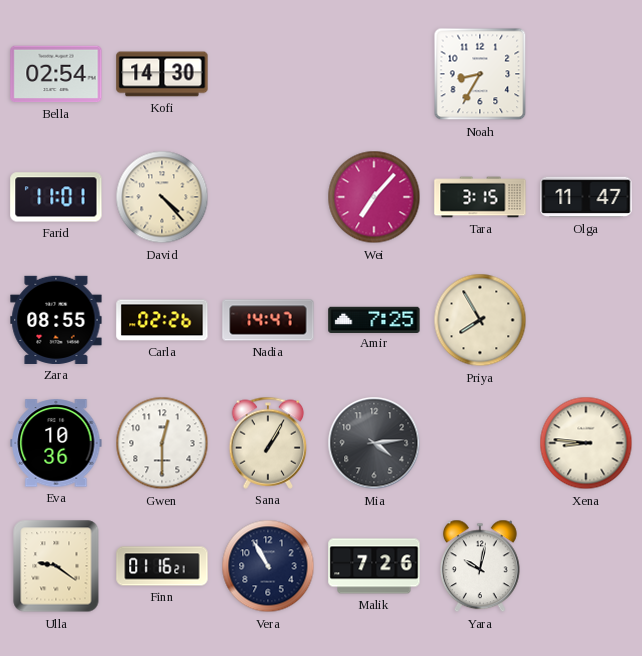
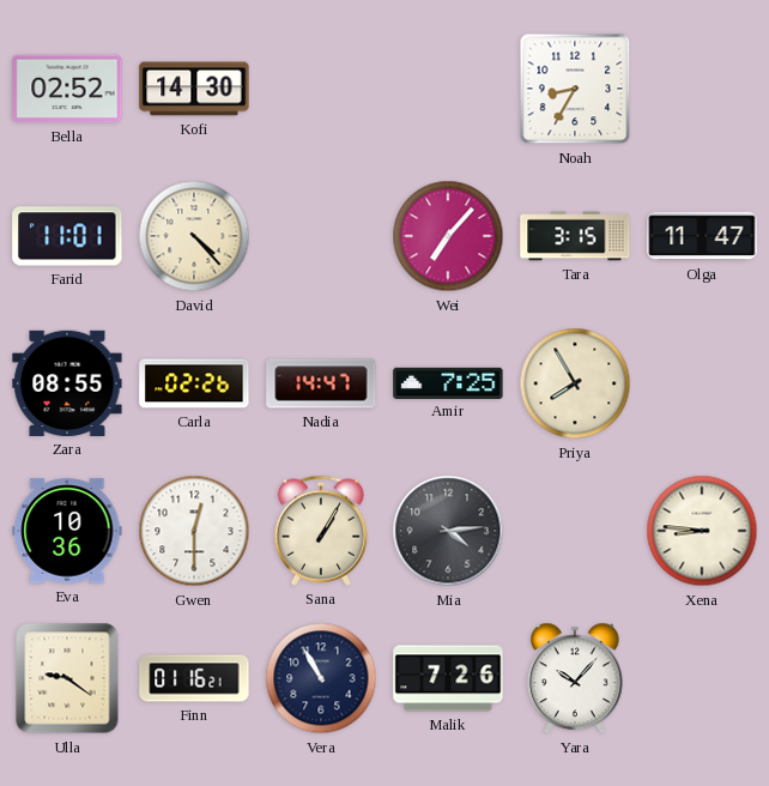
Bella: 02:54 -> 02:52 (67, 89)
Yara: 10:02 -> 10:07 (575, 678)
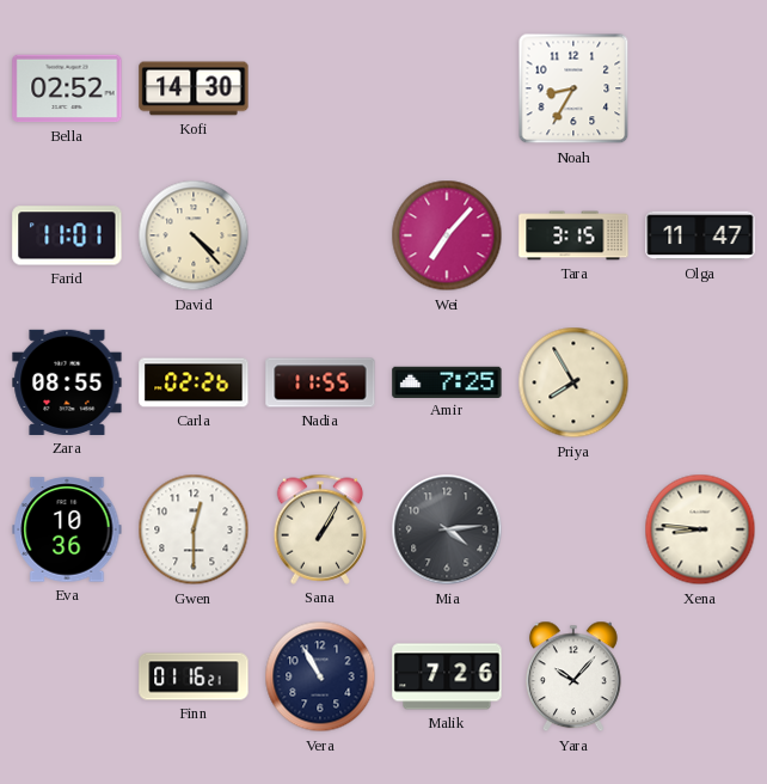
Nadia: 14:47 -> 11:55 (320, 382)
Ulla: 9:21 -> none (67, 678)
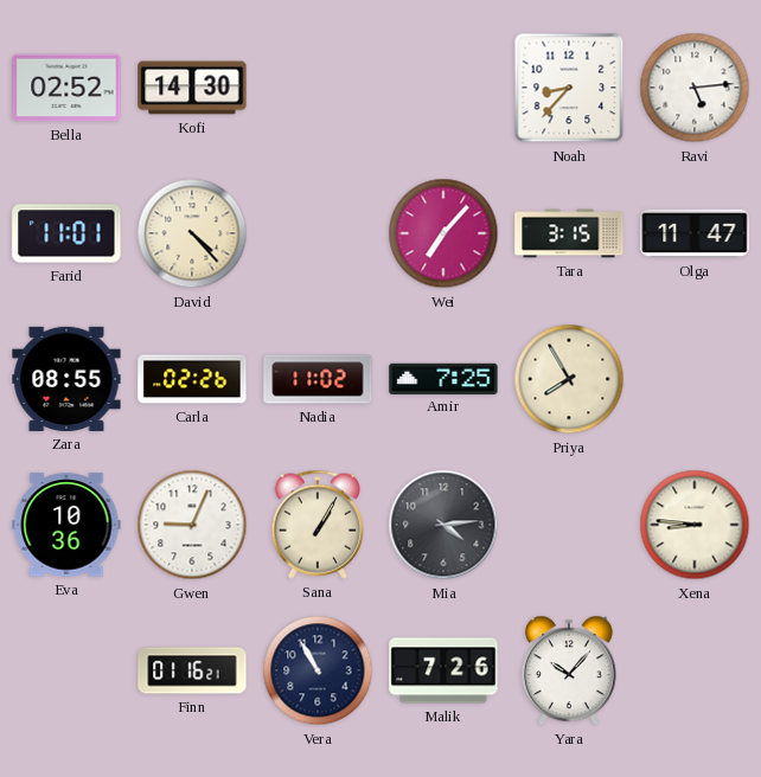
Noah: 8:35 -> 8:37 (569, 88)
Ravi: none -> 5:14 (695, 88)
Nadia: 11:55 -> 11:02 (318, 379)
Gwen: 12:30 -> 9:04 (192, 525)
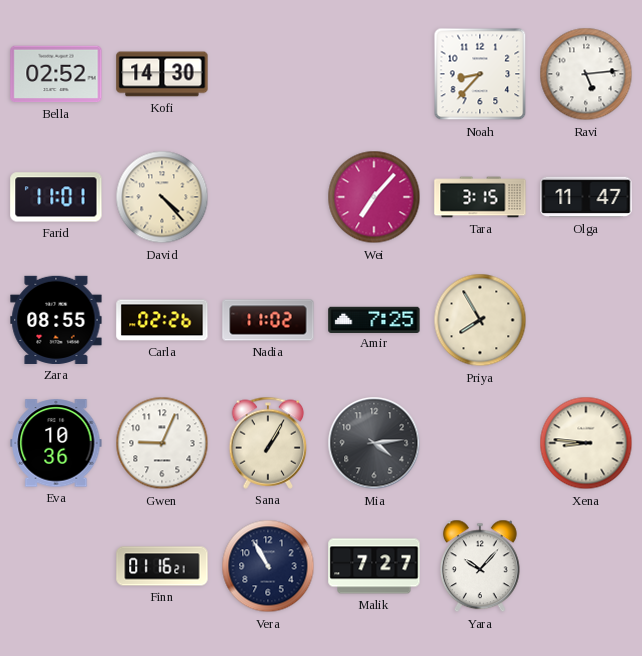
Malik: 7:26 -> 7:27 (374, 566)
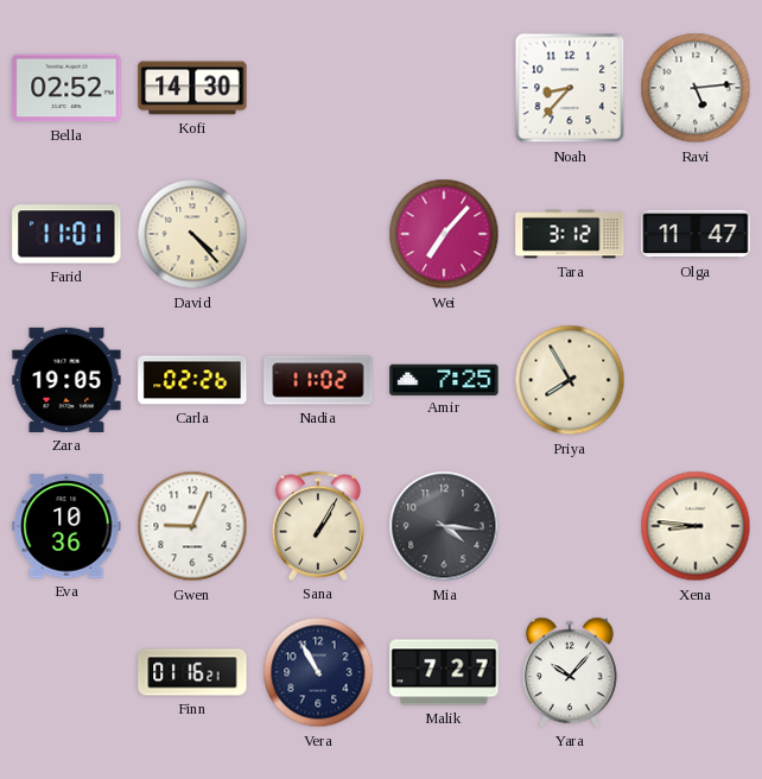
Tara: 3:15 -> 3:12 (570, 234)
Zara: 08:55 -> 19:05 (66, 380)
Mia: 4:14 -> 4:16 (444, 526)
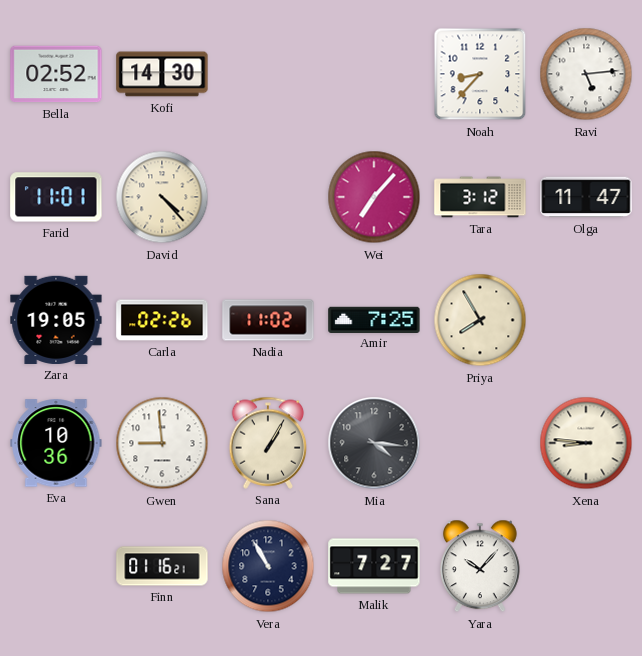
Gwen: 9:04 -> 8:59 (162, 443)
